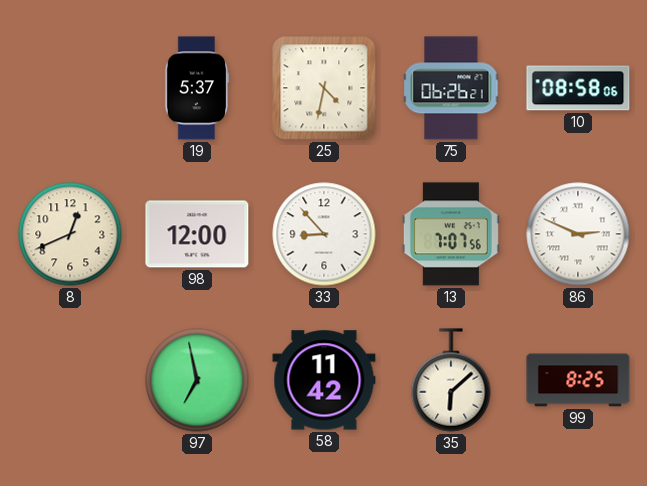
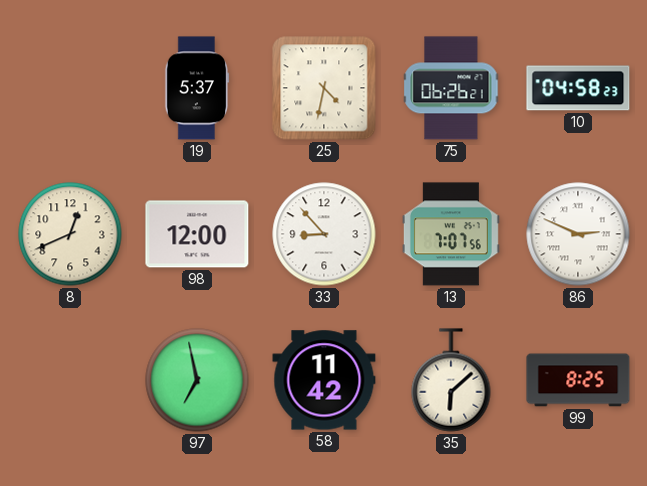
10: 08:58 -> 04:58 (578, 88)
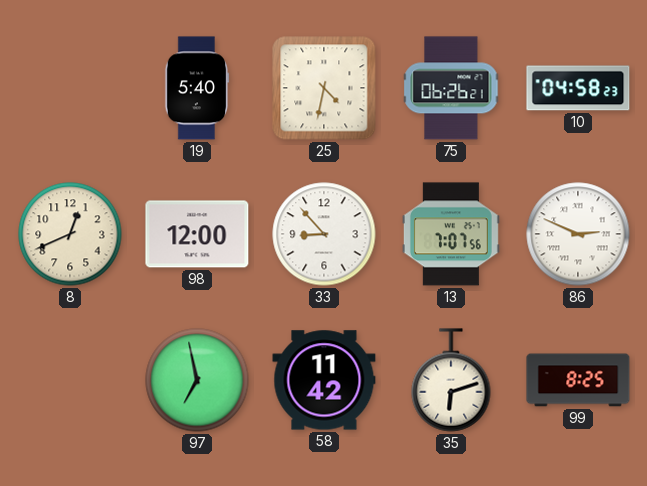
19: 5:37 -> 5:40 (197, 88)
35: 6:08 -> 6:12 (451, 380)
